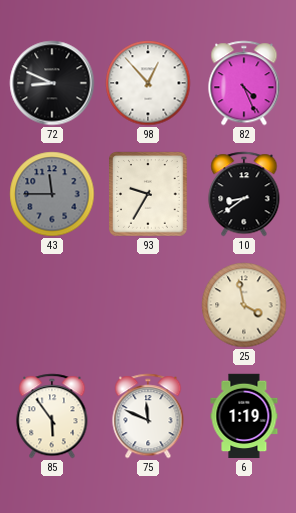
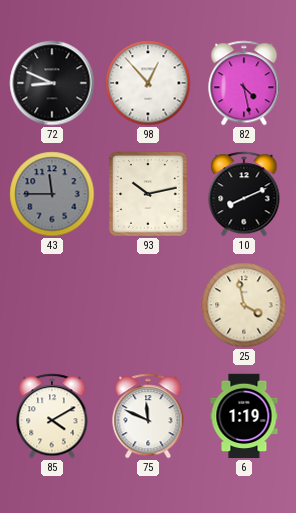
82: 4:26 -> 4:28 (244, 83)
93: 9:35 -> 10:13 (148, 194)
10: 8:39 -> 8:11 (244, 194)
85: 5:54 -> 4:10 (52, 416)
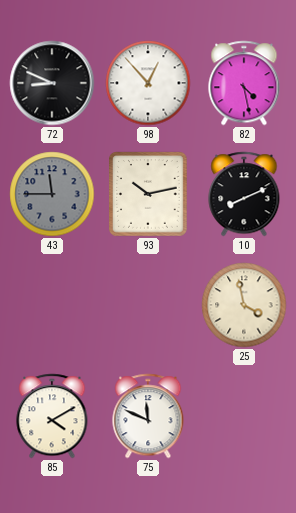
6: 1:19 -> none (244, 416)
